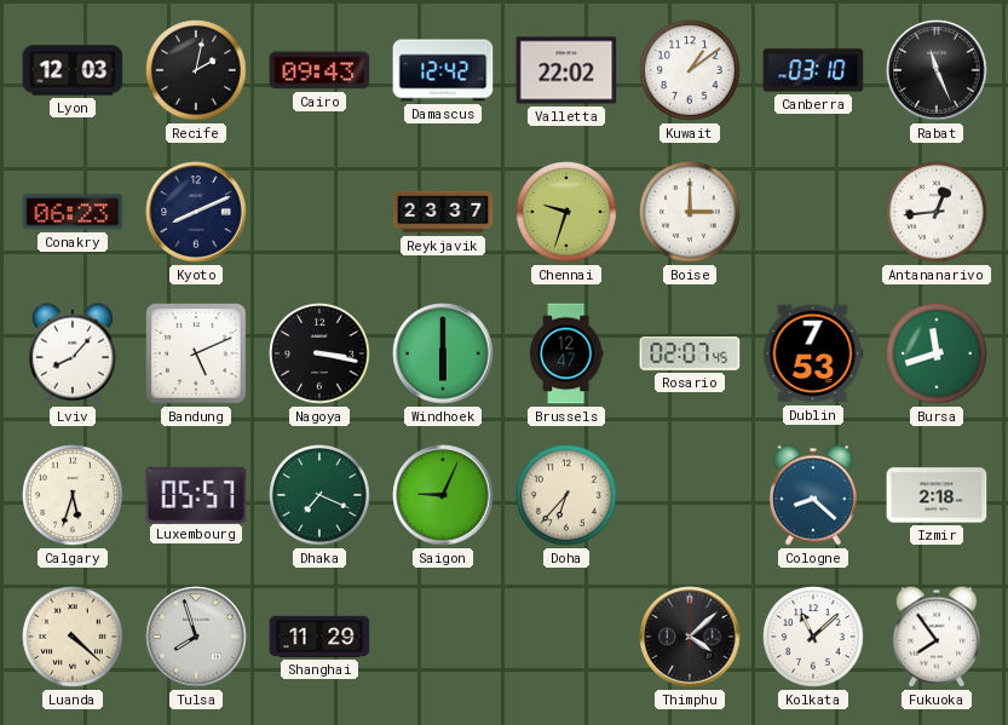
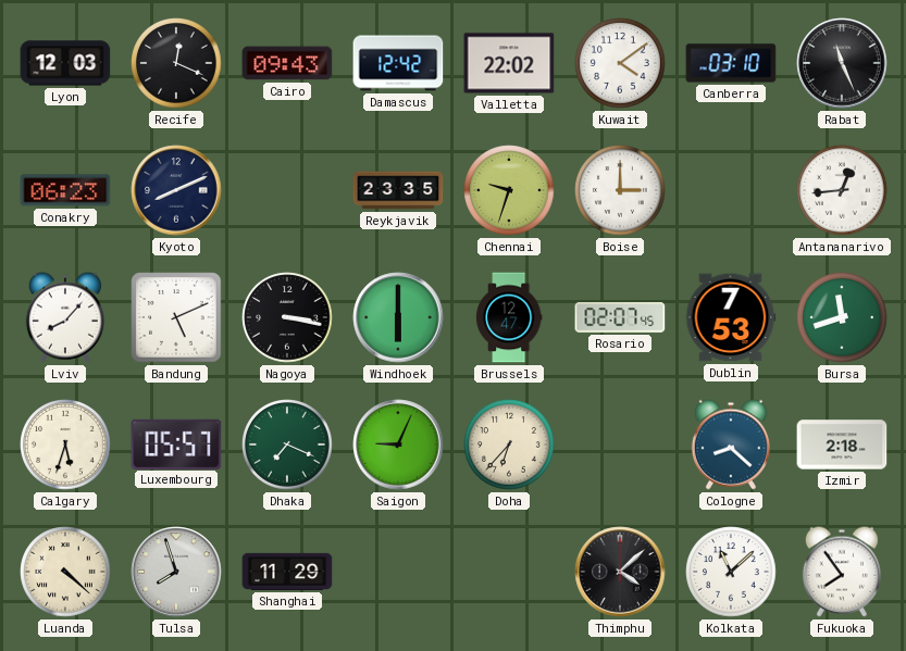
Recife: 2:02 -> 12:19 (176, 63)
Kuwait: 1:09 -> 4:09 (620, 63)
Reykjavik: 23:37 -> 23:35 (398, 190)
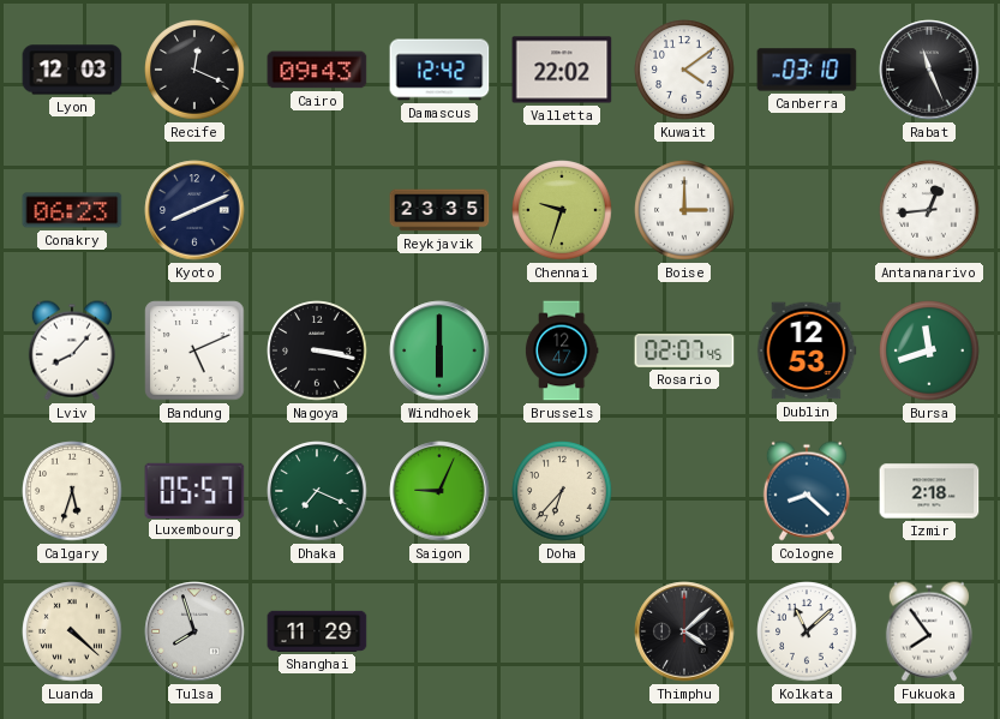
Dublin: 7:53 -> 12:53 (807, 350)
